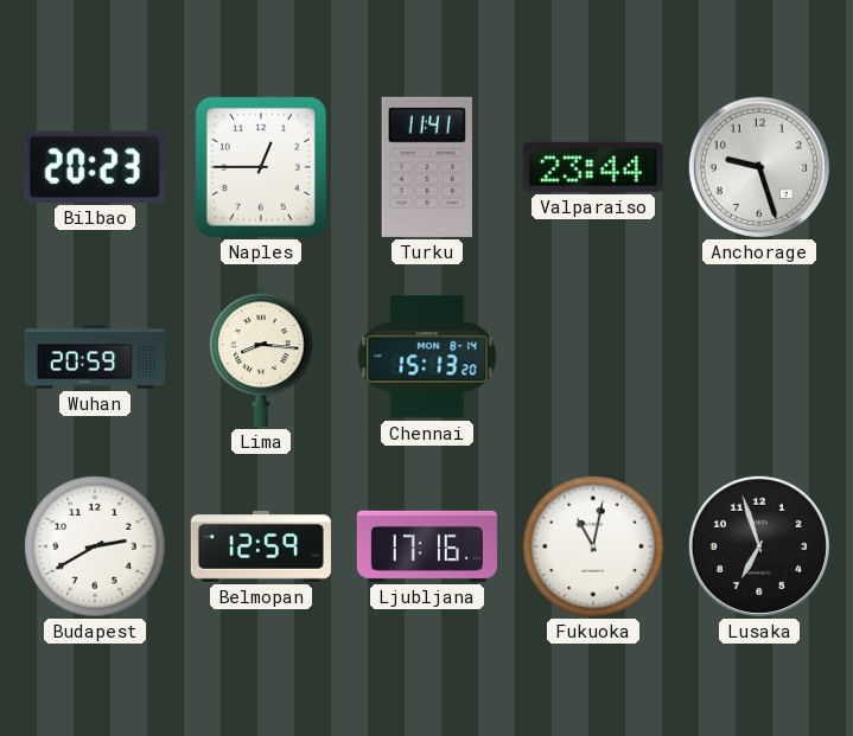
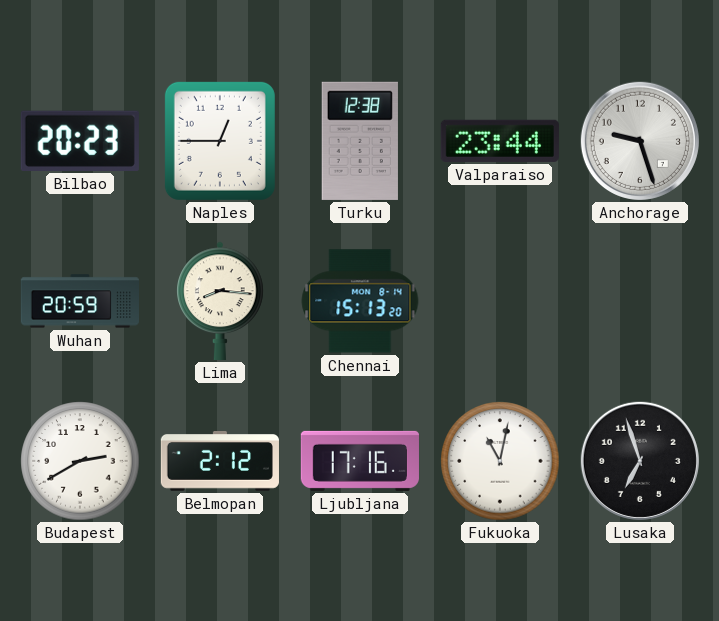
Turku: 11:41 -> 12:38 (360, 141)
Belmopan: 12:59 -> 2:12 (220, 462)
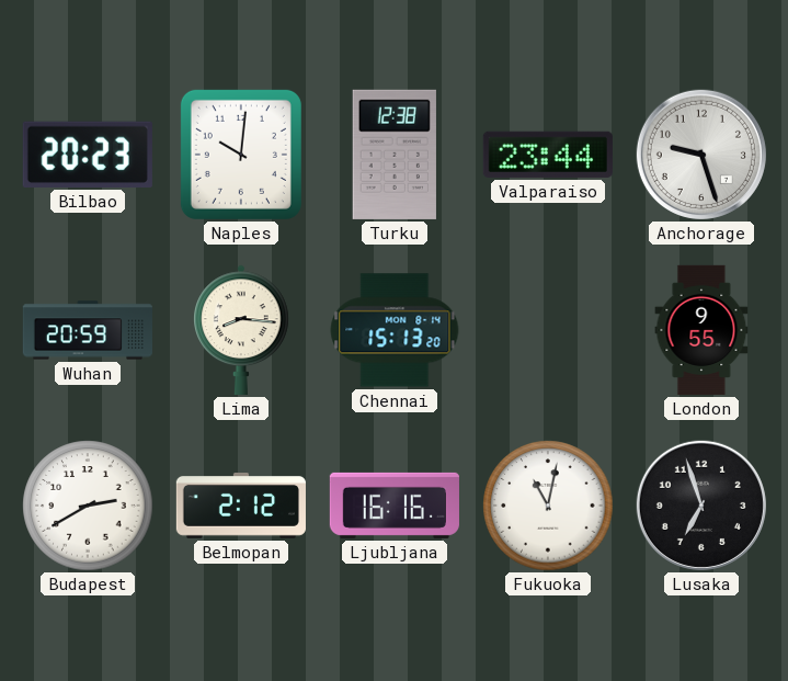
Naples: 12:45 -> 10:01 (241, 155)
London: none -> 9:55 (701, 330)
Ljubljana: 17:16 -> 16:16 (395, 506)
